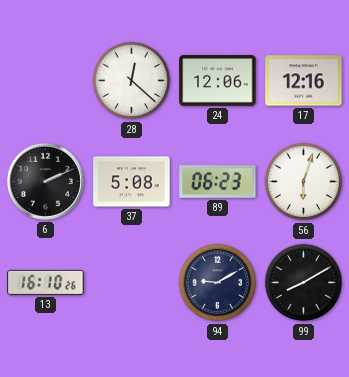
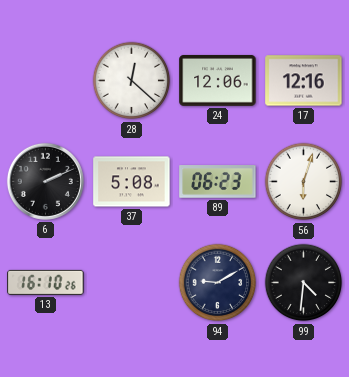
99: 8:10 -> 4:31 (304, 283)
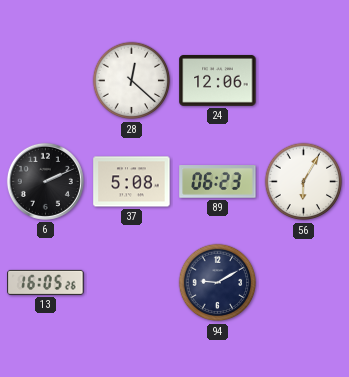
17: 12:16 -> none (304, 81)
56: 6:03 -> 6:05 (304, 182)
13: 16:10 -> 16:05 (46, 282)
99: 4:31 -> none (304, 283)
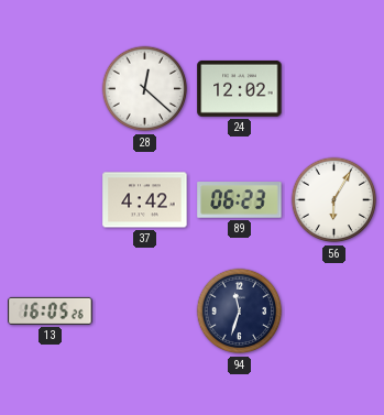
24: 12:06 -> 12:02 (240, 88)
6: 2:11 -> none (45, 181)
37: 5:08 -> 4:42 (145, 200)
94: 9:10 -> 11:33 (240, 312)
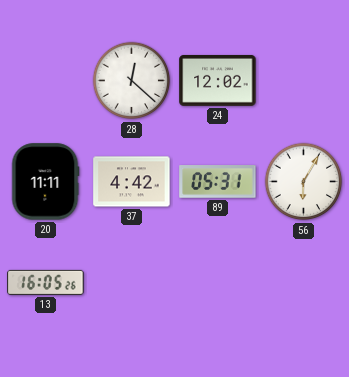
20: none -> 11:11 (45, 182)
89: 06:23 -> 05:31 (218, 182)
94: 11:33 -> none (240, 312)
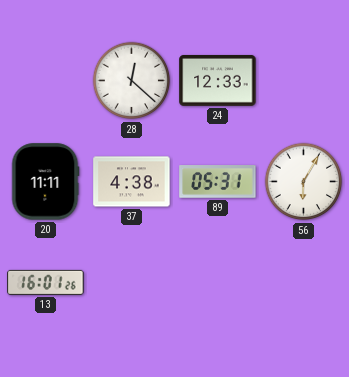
24: 12:02 -> 12:33 (218, 80)
37: 4:42 -> 4:38 (132, 182)
13: 16:05 -> 16:01 (46, 282)
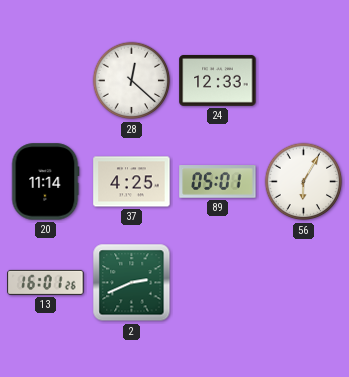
20: 11:11 -> 11:14 (45, 182)
37: 4:38 -> 4:25 (132, 182)
89: 05:31 -> 05:01 (218, 182)
2: none -> 2:41 (132, 283)
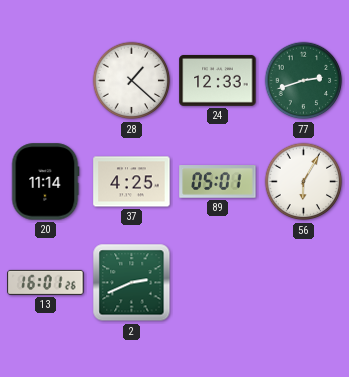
28: 12:22 -> 1:22 (132, 81)
77: none -> 2:42 (304, 81)
